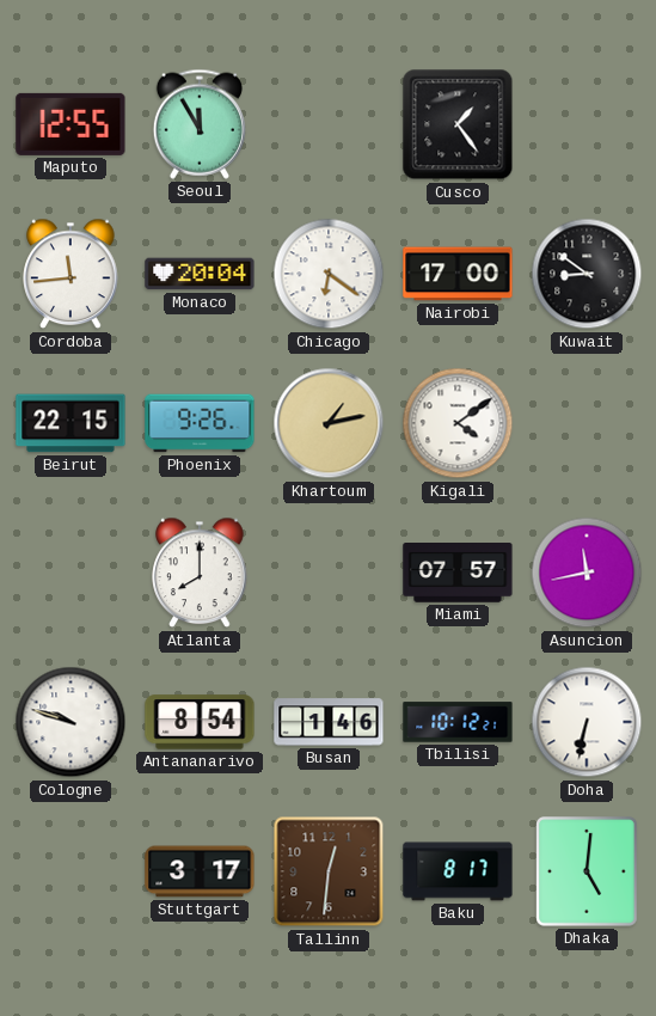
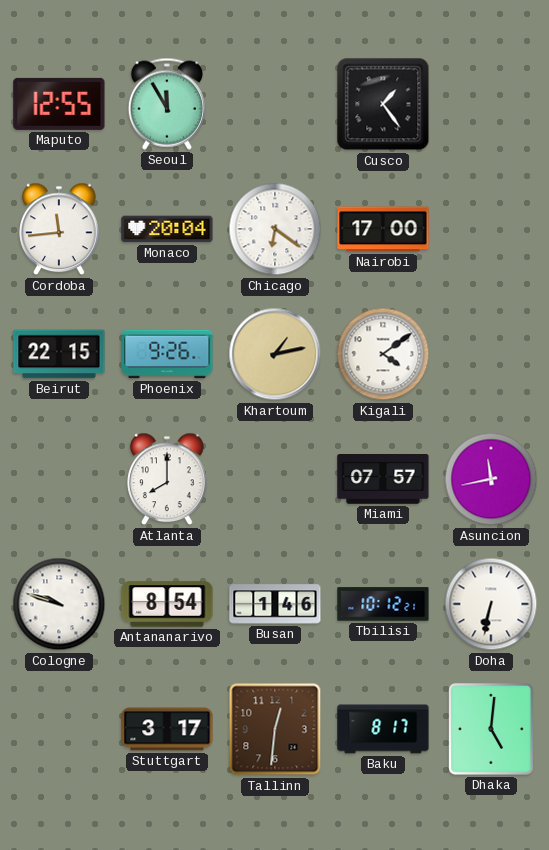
Kuwait: 8:51 -> none (587, 274)
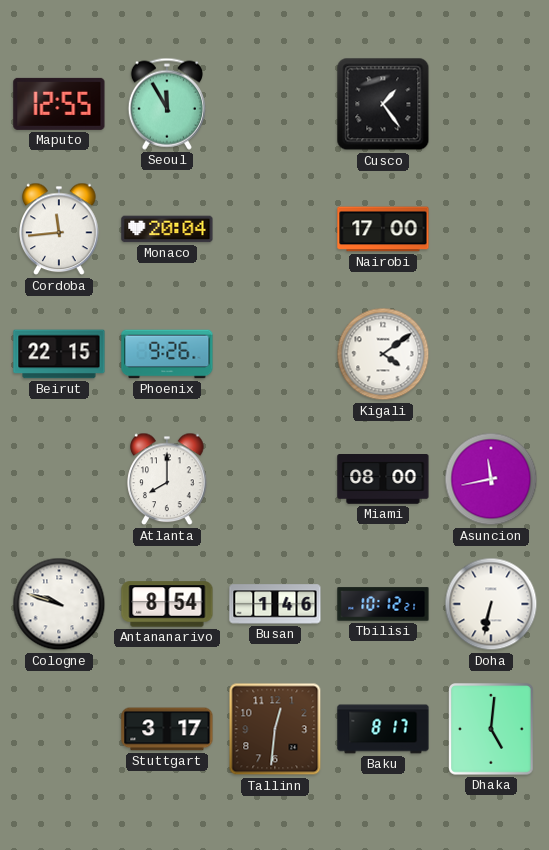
Chicago: 6:21 -> none (275, 229)
Khartoum: 1:13 -> none (275, 354)
Miami: 07:57 -> 08:00 (383, 480)
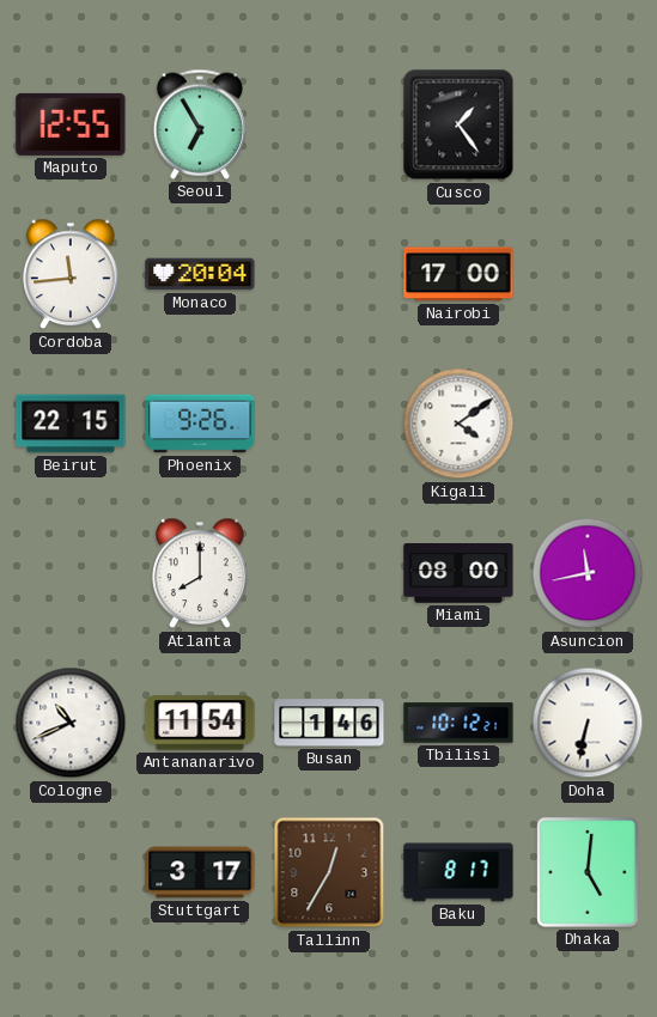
Seoul: 11:55 -> 6:55 (200, 124)
Cologne: 9:48 -> 10:41 (71, 723)
Antananarivo: 8:54 -> 11:54 (200, 723)
Tallinn: 12:31 -> 12:35 (329, 872)
